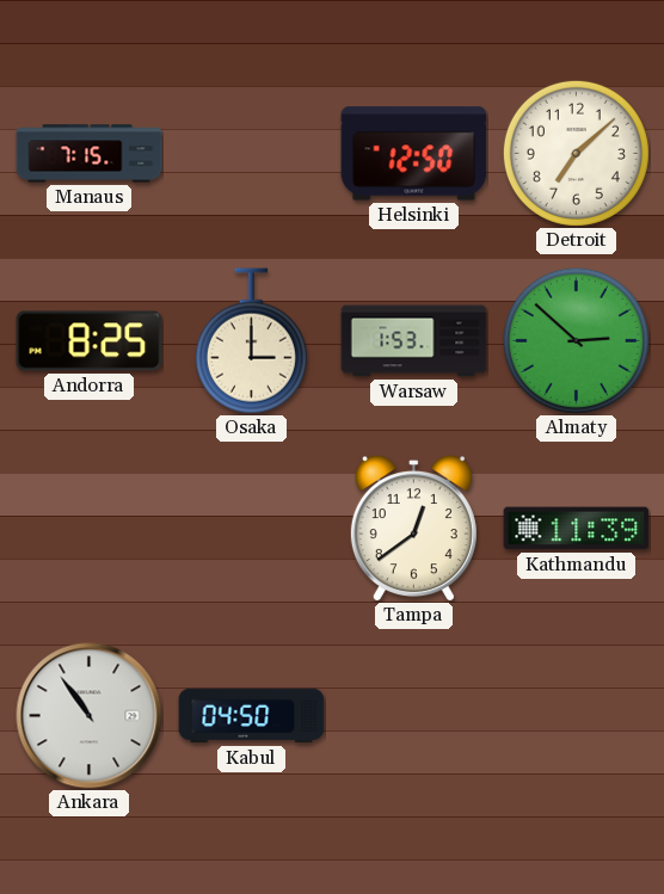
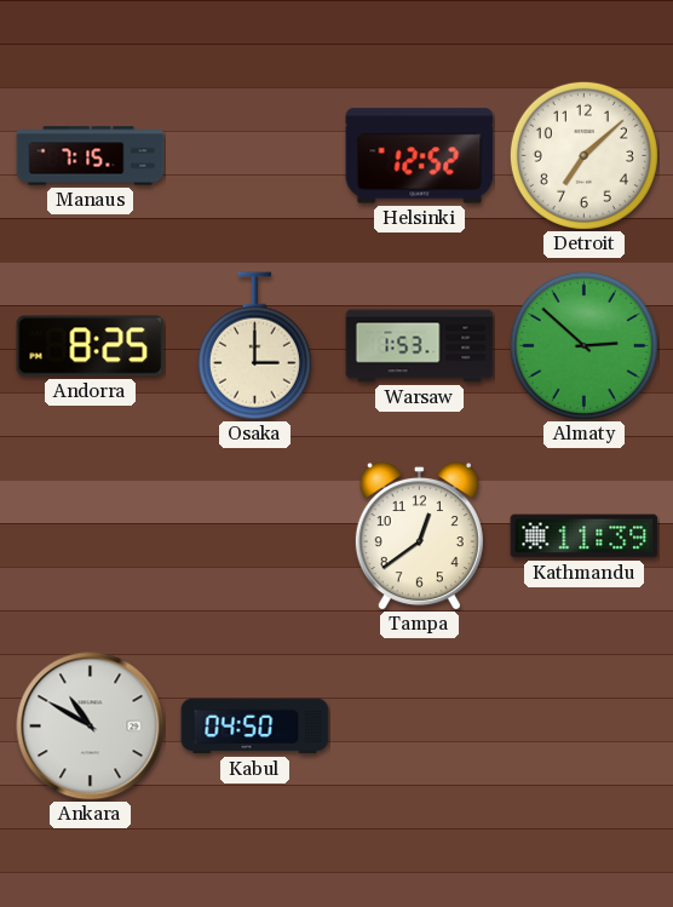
Helsinki: 12:50 -> 12:52 (420, 156)
Ankara: 10:54 -> 10:50 (91, 727)
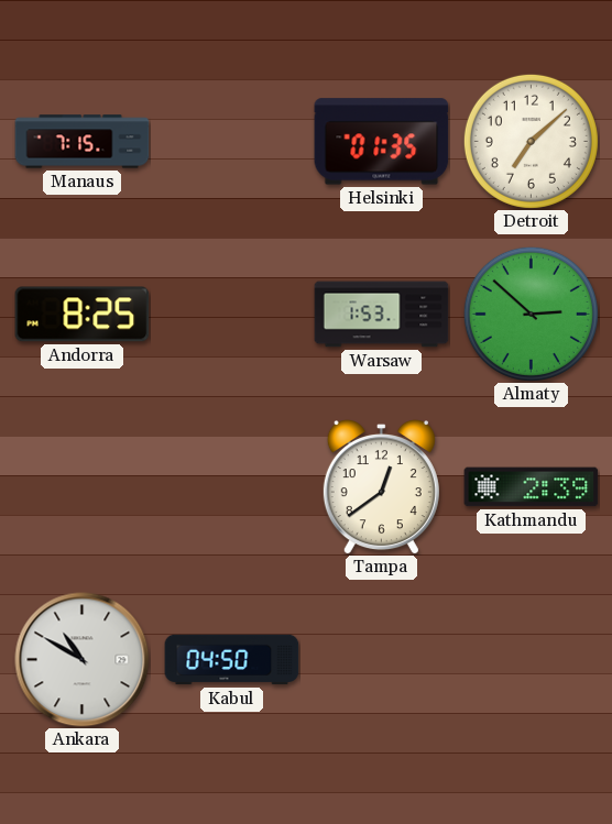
Helsinki: 12:52 -> 01:35 (382, 142)
Osaka: 3:00 -> none (254, 346)
Kathmandu: 11:39 -> 2:39 (532, 487)
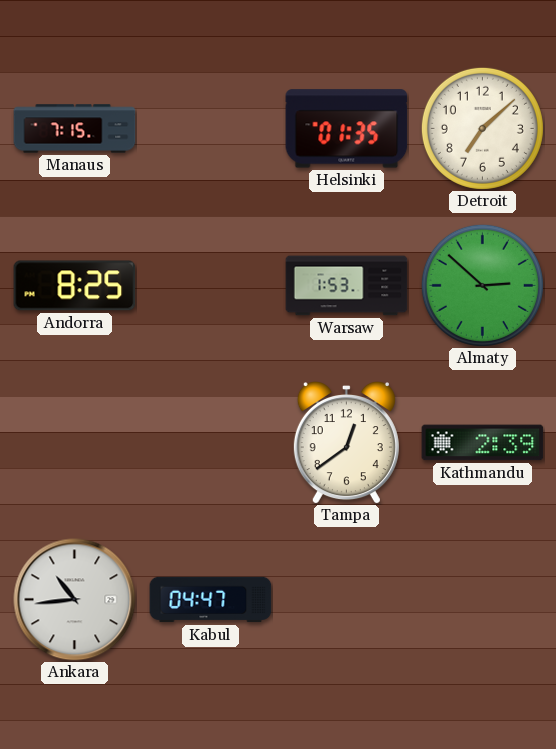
Ankara: 10:50 -> 10:44 (75, 600)
Kabul: 04:50 -> 04:47 (211, 600)
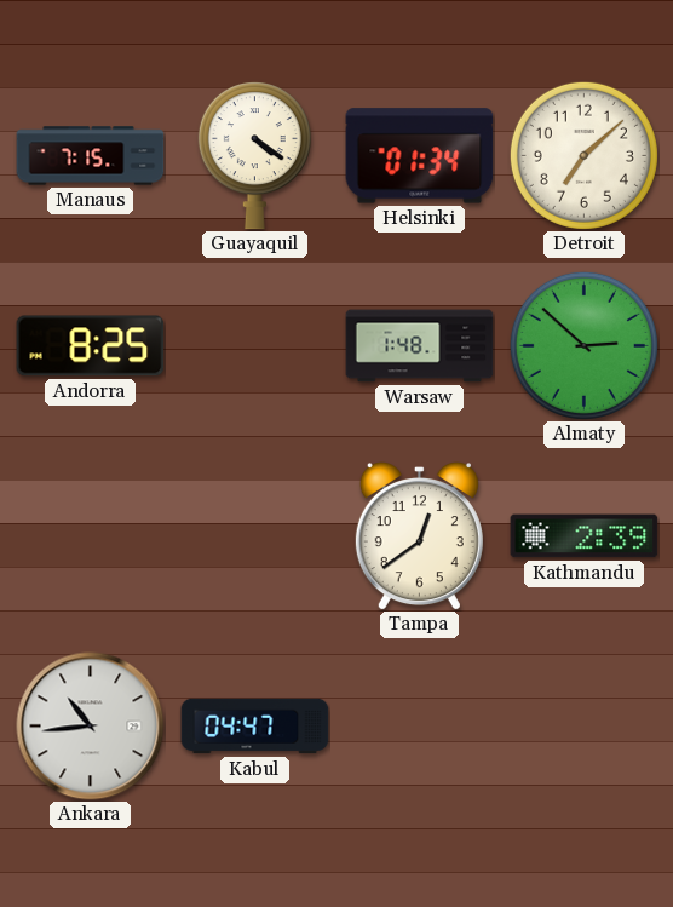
Guayaquil: none -> 4:21 (254, 156)
Helsinki: 01:35 -> 01:34 (420, 156)
Warsaw: 1:53 -> 1:48 (420, 346)
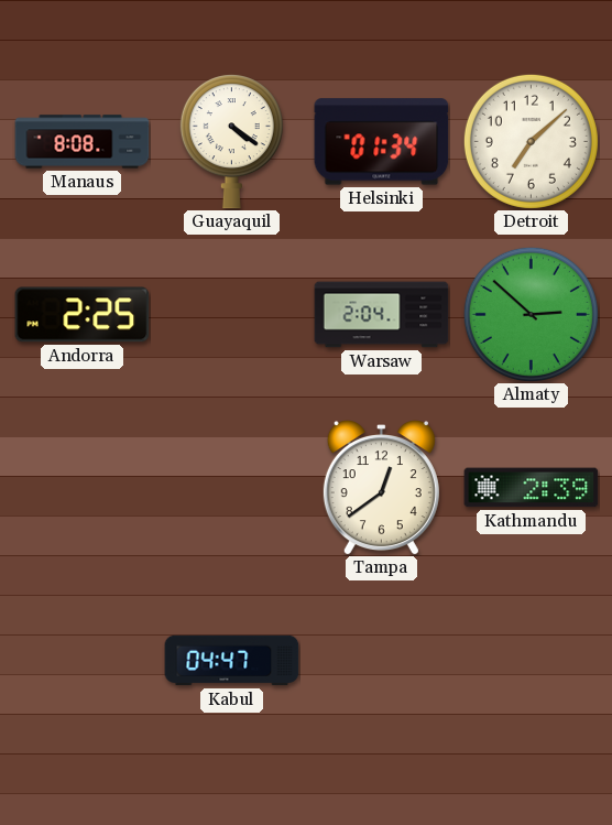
Manaus: 7:15 -> 8:08 (83, 142)
Andorra: 8:25 -> 2:25 (83, 315)
Warsaw: 1:48 -> 2:04 (382, 315)
Ankara: 10:44 -> none (91, 727)
